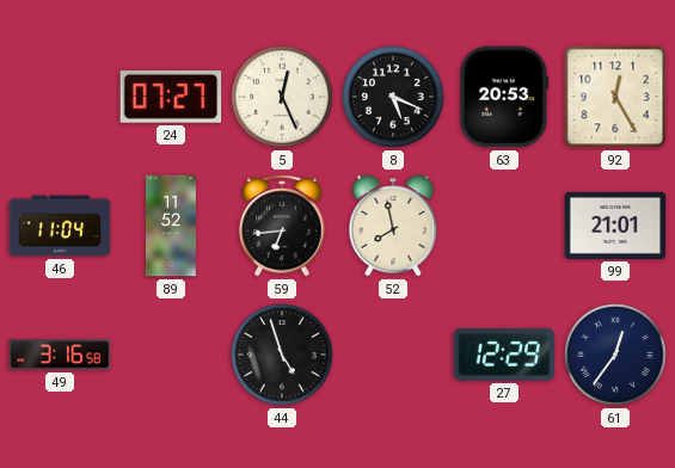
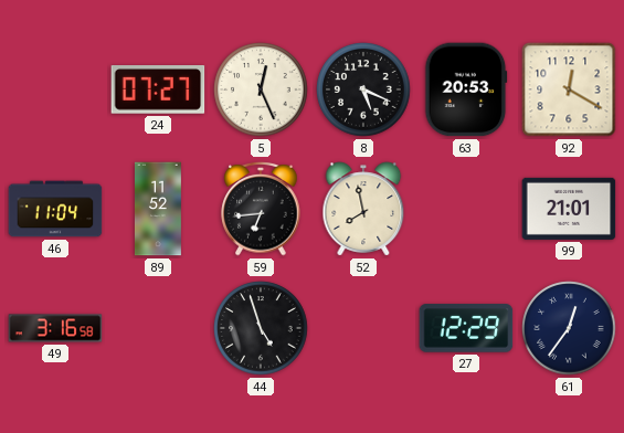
92: 12:25 -> 12:20 (569, 89)
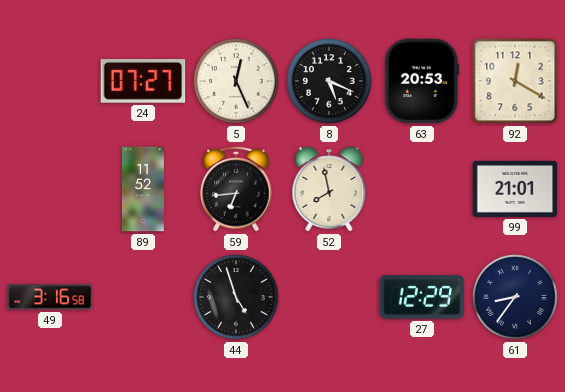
46: 11:04 -> none (55, 209)
61: 12:36 -> 8:36 (515, 297)
